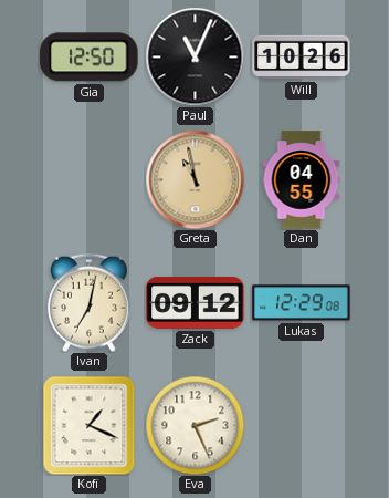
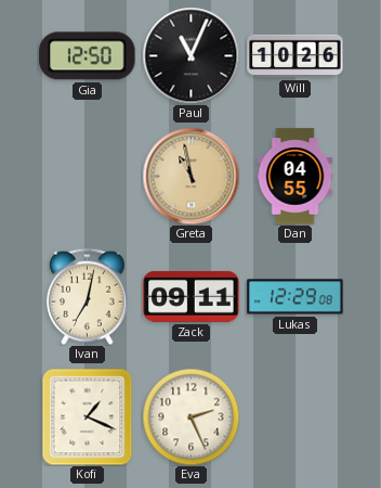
Zack: 09:12 -> 09:11 (192, 296)
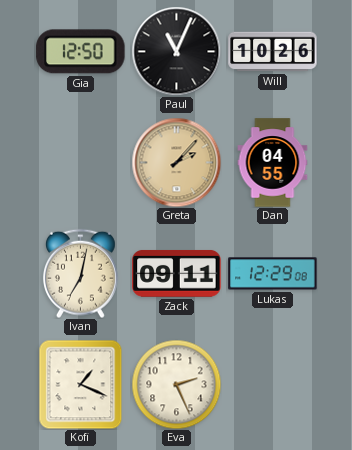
Greta: 10:58 -> 2:07 (176, 162)
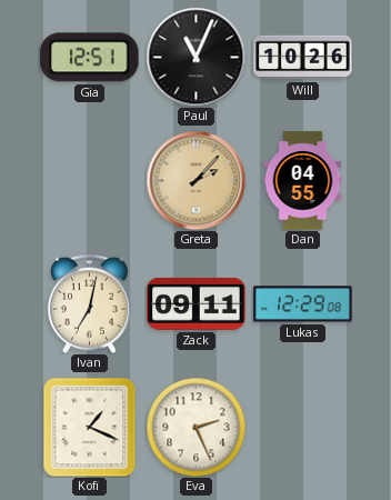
Gia: 12:50 -> 12:51 (90, 58)
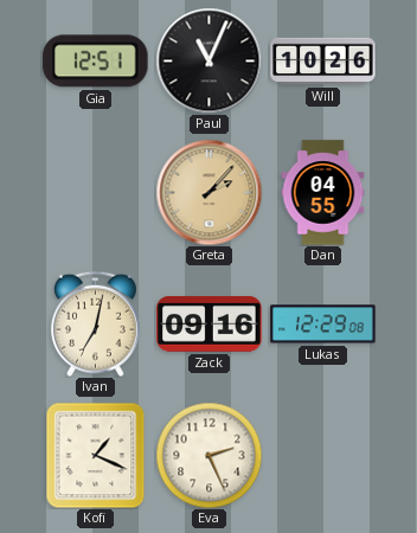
Zack: 09:11 -> 09:16 (210, 323)
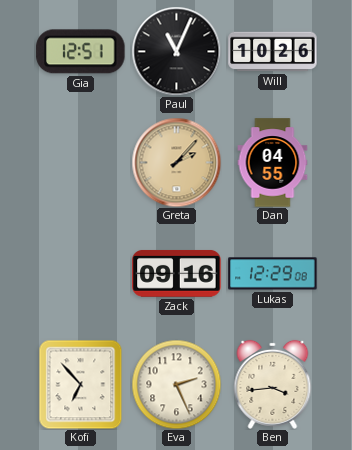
Ivan: 7:02 -> none (95, 323)
Kofi: 1:19 -> 6:53 (81, 384)
Ben: none -> 3:44 (273, 384)
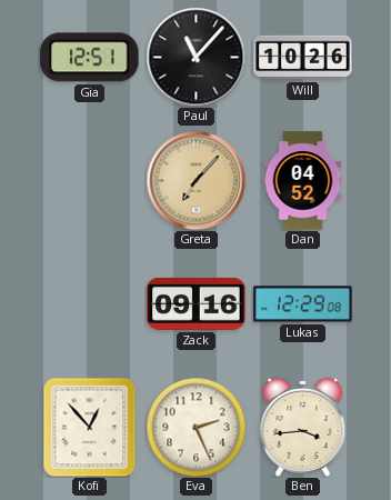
Paul: 11:04 -> 11:07 (195, 57)
Greta: 2:07 -> 7:07 (195, 180)
Dan: 04:55 -> 04:52 (303, 181)
Kofi: 6:53 -> 12:53 (90, 427)
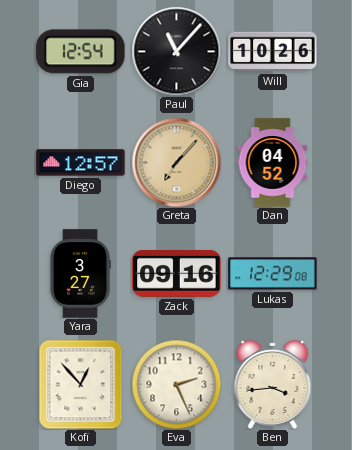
Gia: 12:51 -> 12:54 (81, 52)
Diego: none -> 12:57 (81, 163)
Yara: none -> 3:27 (80, 274)
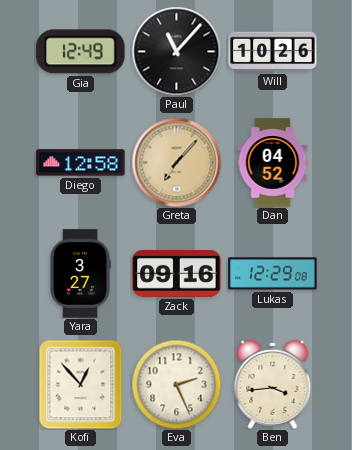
Gia: 12:54 -> 12:49 (81, 52)
Diego: 12:57 -> 12:58 (81, 163)
